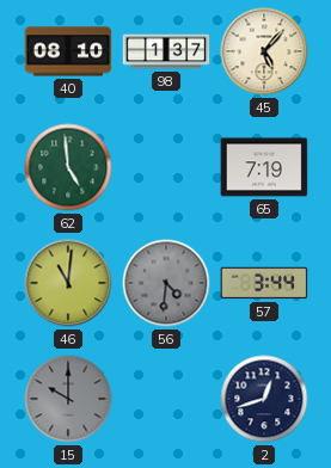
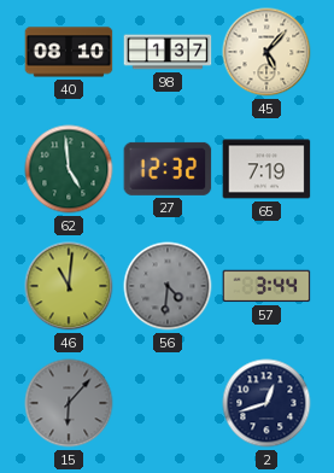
27: none -> 12:32 (168, 169)
15: 10:00 -> 6:07 (69, 403)
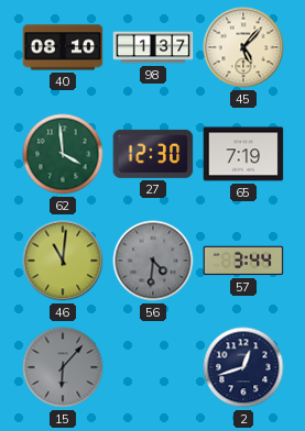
62: 4:59 -> 3:59 (63, 154)
27: 12:32 -> 12:30 (153, 154)
